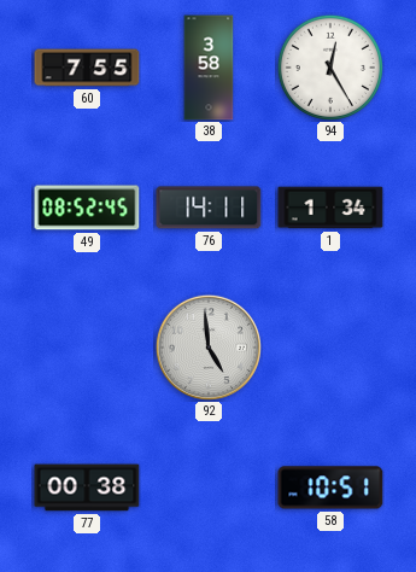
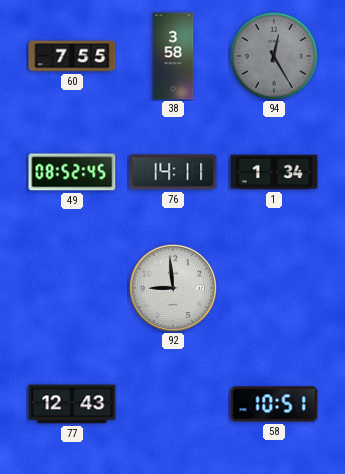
94 dial: white -> grey (274, 56)
92: 4:59 -> 8:59 (173, 288)
77: 00:38 -> 12:43 (72, 404)
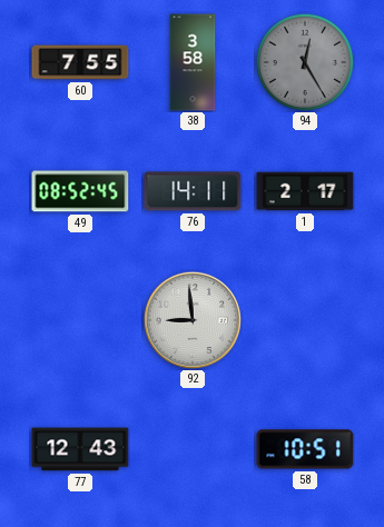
1: 1:34 -> 2:17 (305, 191)
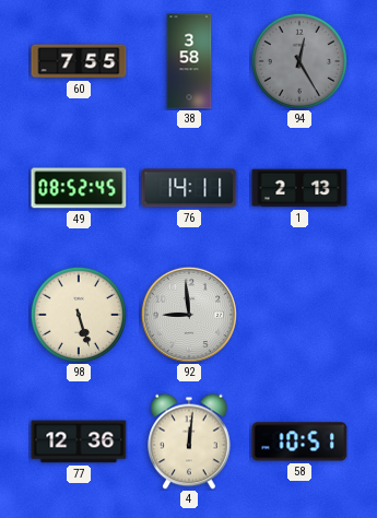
1: 2:17 -> 2:13 (299, 188)
98: none -> 5:27 (79, 315)
77: 12:43 -> 12:36 (79, 442)
4: none -> 12:01 (189, 442)
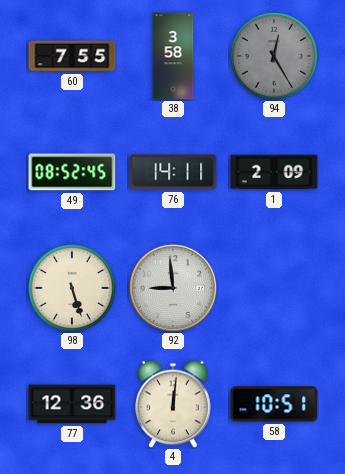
1: 2:13 -> 2:09 (274, 172)
